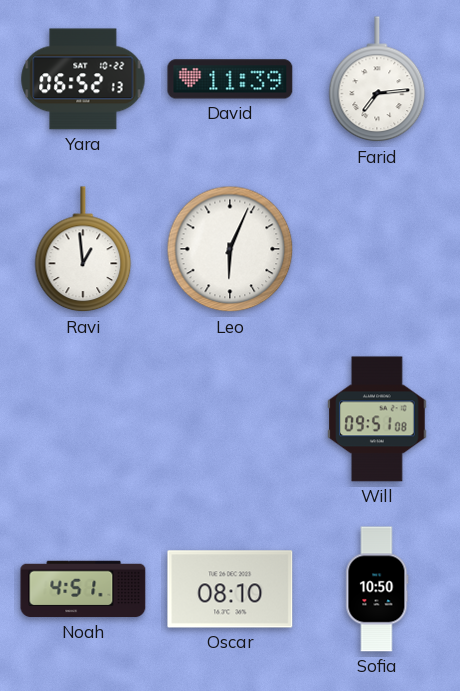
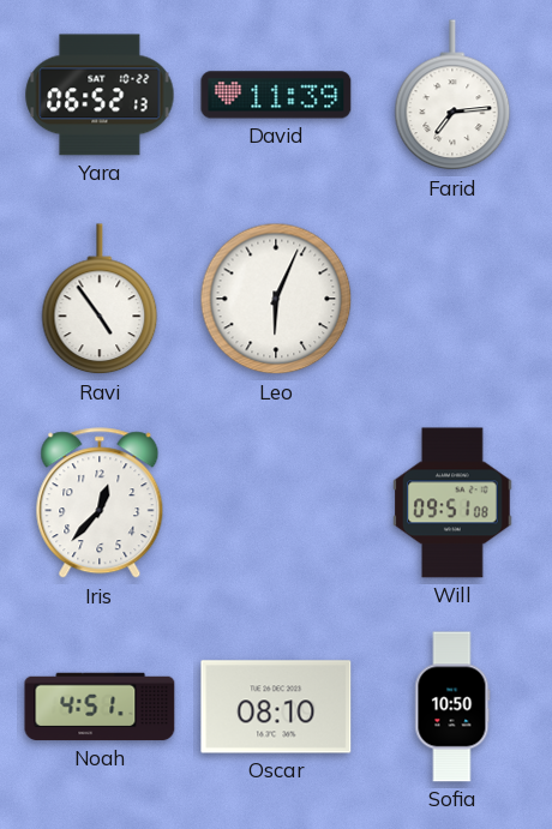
Ravi: 12:59 -> 4:54 (100, 300)
Iris: none -> 12:37 (100, 504)
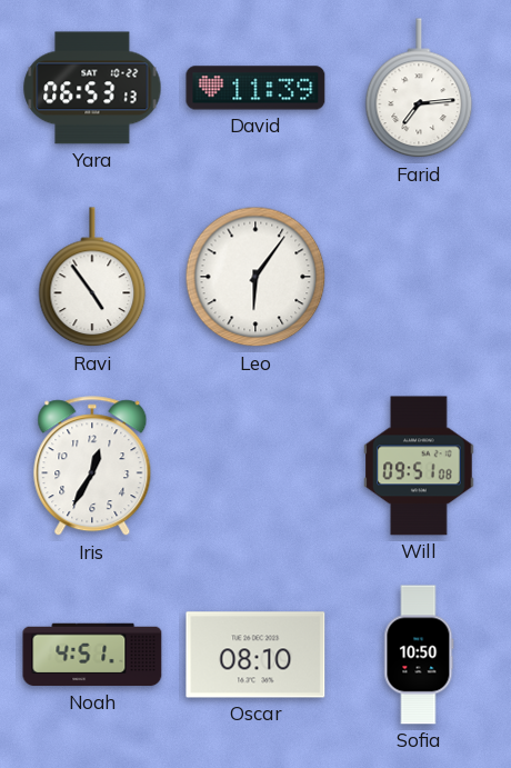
Yara: 06:52 -> 06:53 (92, 88)
Leo: 6:04 -> 6:06 (255, 277)
Iris: 12:37 -> 12:35 (92, 467)
